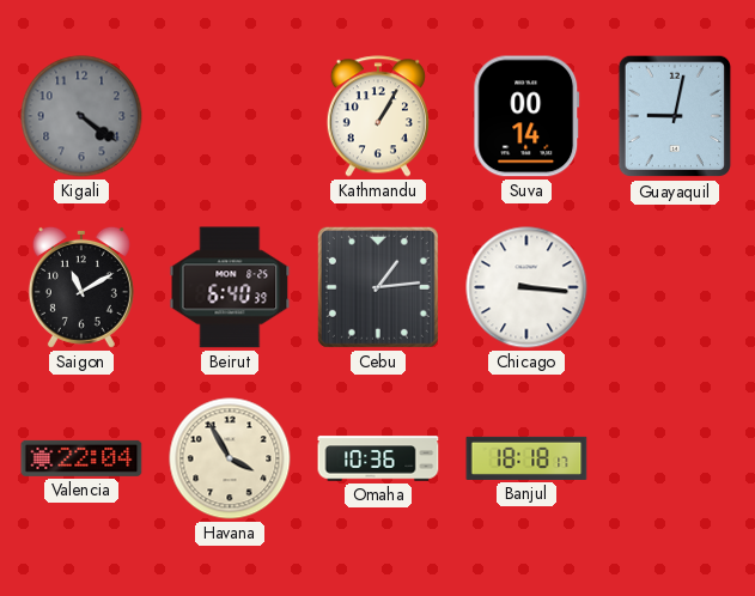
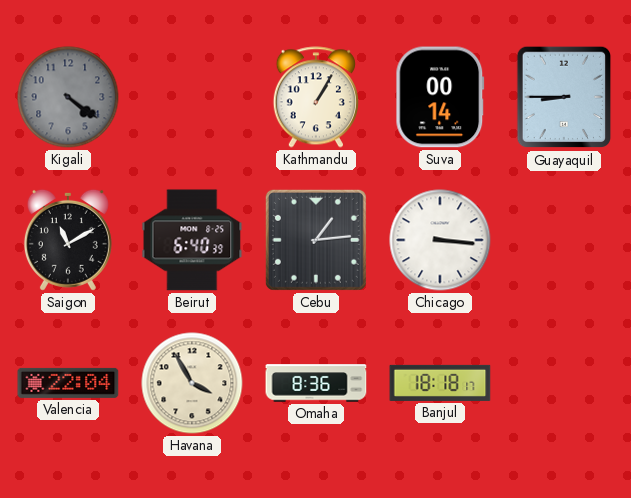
Guayaquil: 9:02 -> 8:45 (564, 97)
Omaha: 10:36 -> 8:36 (316, 383)
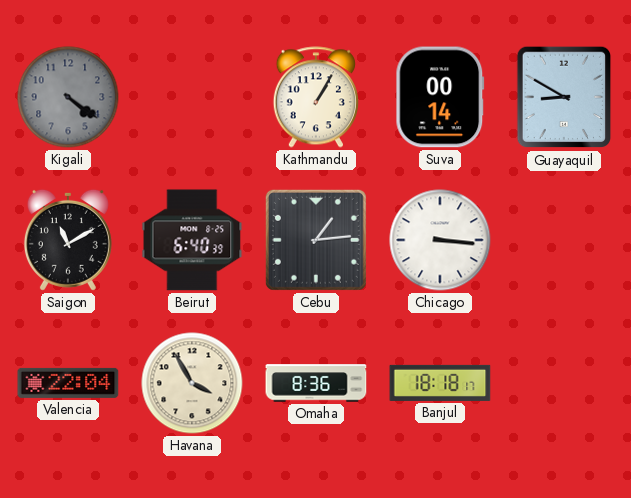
Guayaquil: 8:45 -> 8:50 (564, 97)
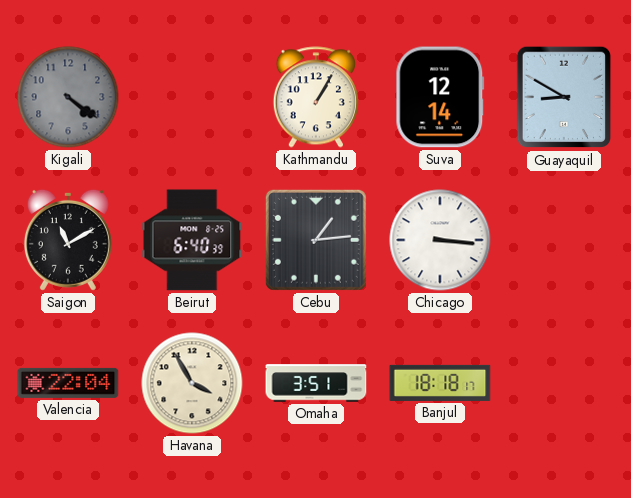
Suva: 00:14 -> 12:14 (440, 97)
Omaha: 8:36 -> 3:51 (316, 383)
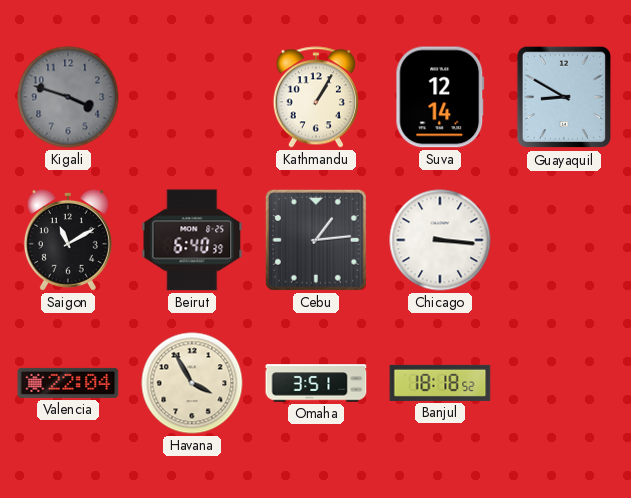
Kigali: 4:21 -> 3:48 (68, 97)
Banjul: 18:18:17 -> 18:18:52 (440, 383)
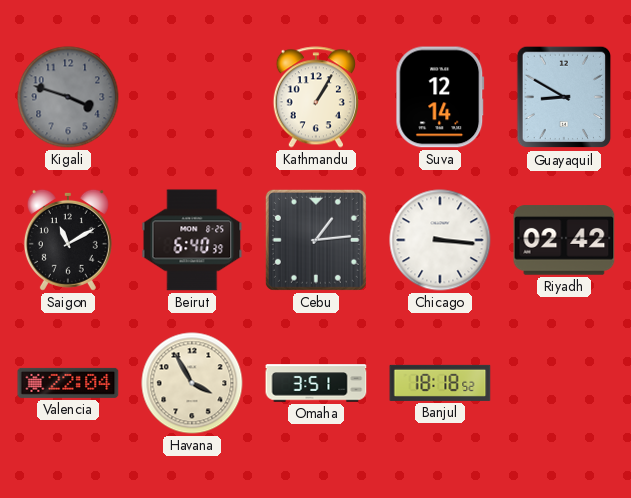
Riyadh: none -> 02:42 (564, 240)
